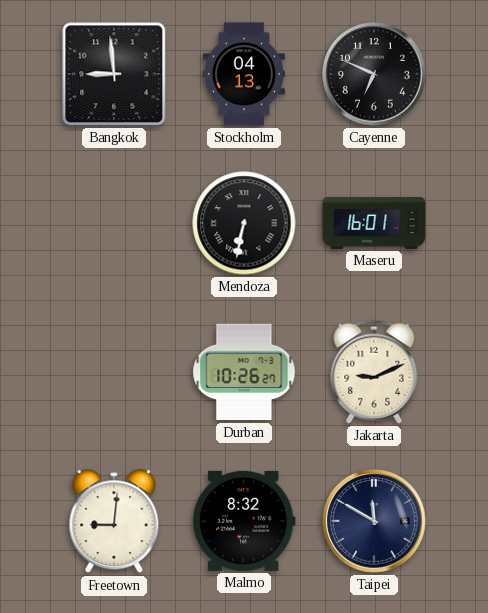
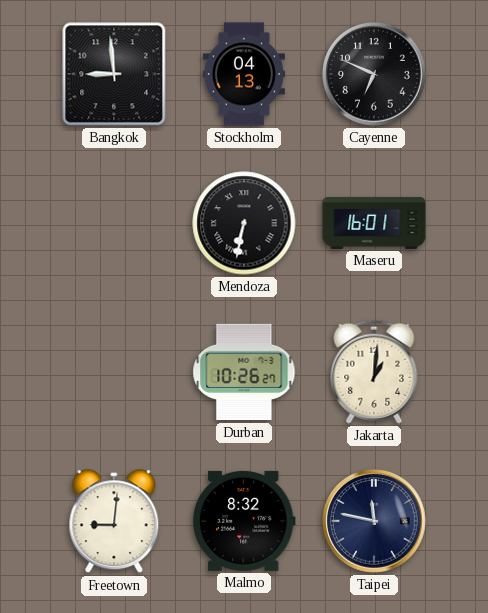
Jakarta: 9:11 -> 1:01 (374, 372)
Taipei: 11:50 -> 11:47 (375, 522)
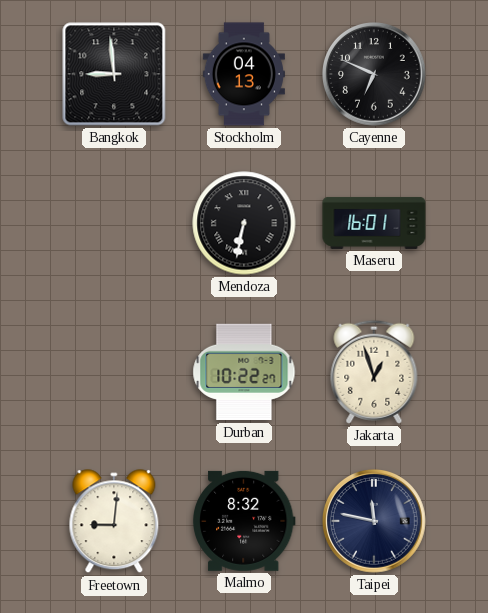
Durban: 10:26 -> 10:22 (244, 372)
Jakarta: 1:01 -> 12:57 (374, 372)
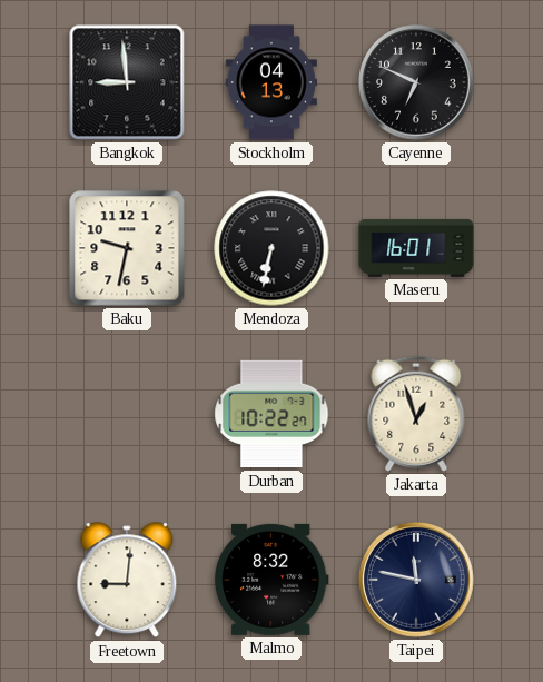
Baku: none -> 9:32 (127, 248)
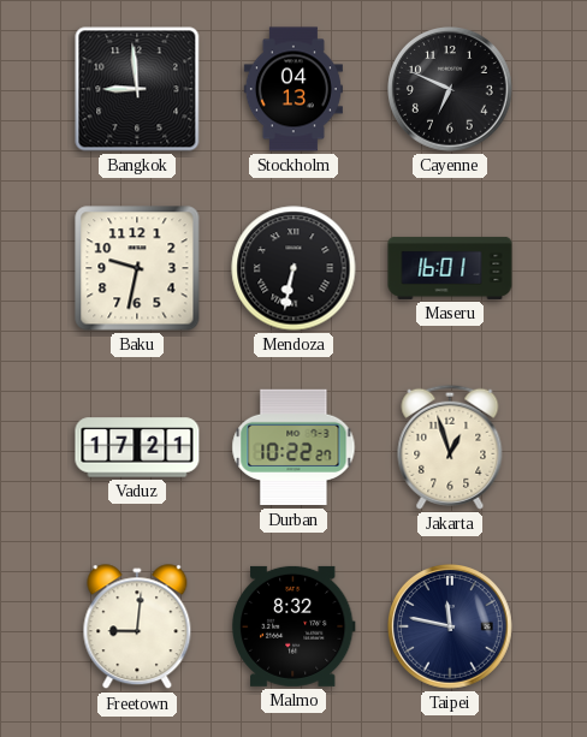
Vaduz: none -> 17:21 (137, 447)
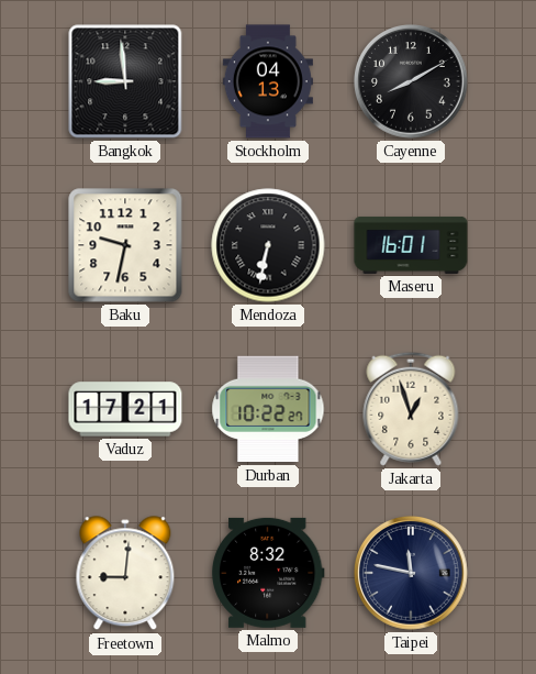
Cayenne: 6:49 -> 8:10 (412, 82)
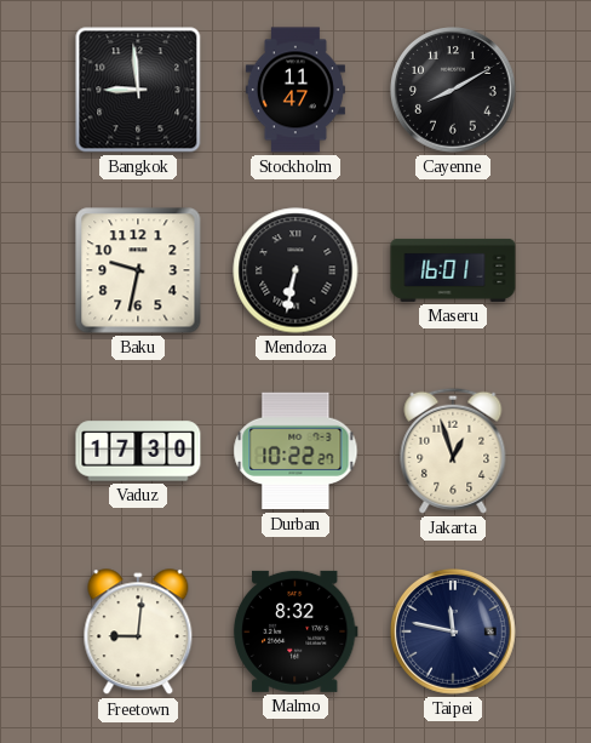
Stockholm: 04:13 -> 11:47 (295, 90)
Vaduz: 17:21 -> 17:30 (138, 451)
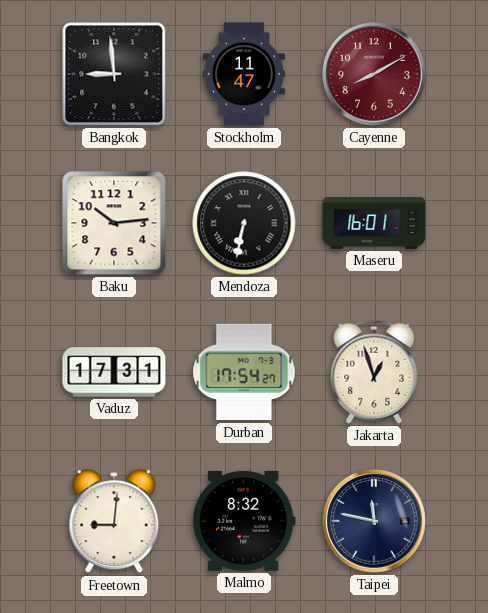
Cayenne dial: black -> burgundy (375, 75)
Baku: 9:32 -> 10:14 (114, 223)
Vaduz: 17:30 -> 17:31 (114, 372)
Durban: 10:22 -> 17:54 (244, 372)
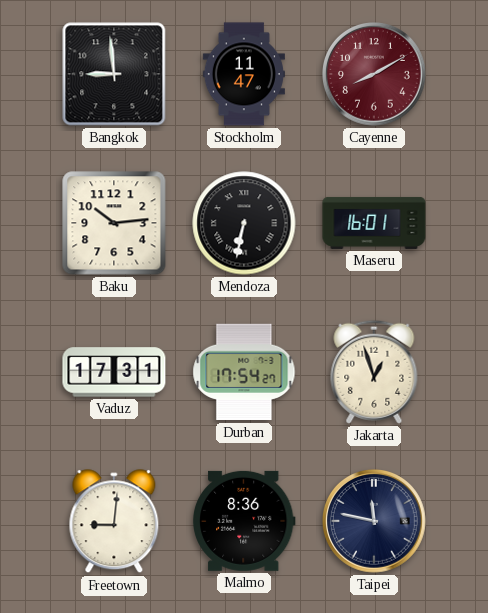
Malmo: 8:32 -> 8:36 (244, 521)
